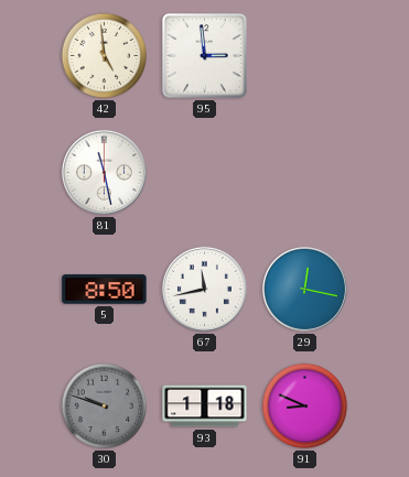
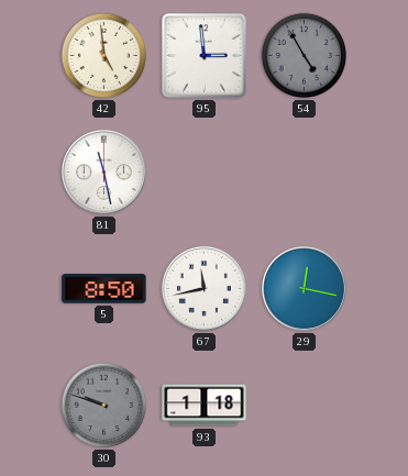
54: none -> 4:55 (305, 56)
91: 8:49 -> none (305, 406)
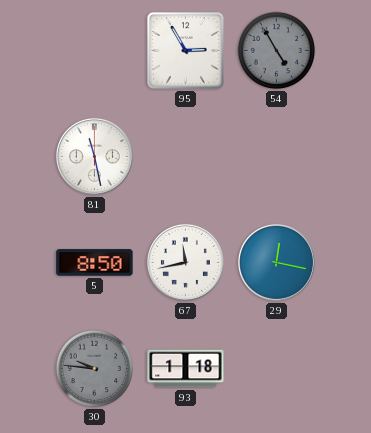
42: 4:59 -> none (104, 56)
95: 2:59 -> 2:55 (186, 51)
30: 9:48 -> 9:46 (95, 369)
